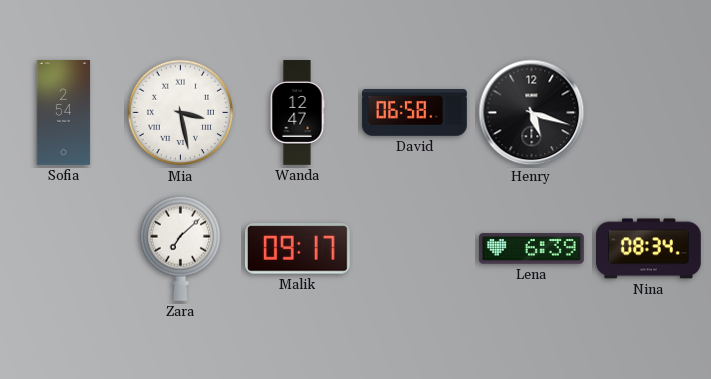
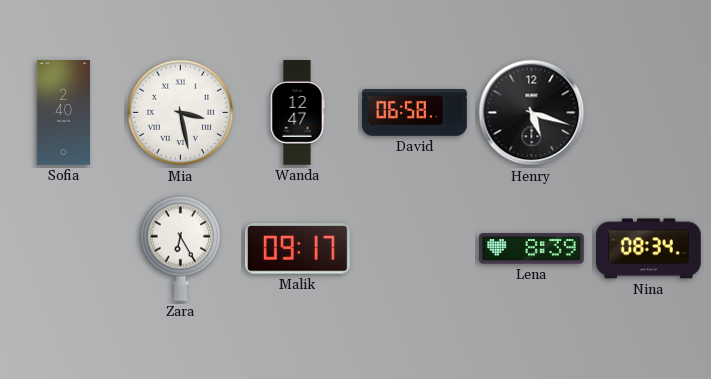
Sofia: 2:54 -> 2:40 (64, 113)
Zara: 7:08 -> 6:25 (180, 248)
Lena: 6:39 -> 8:39 (532, 249)
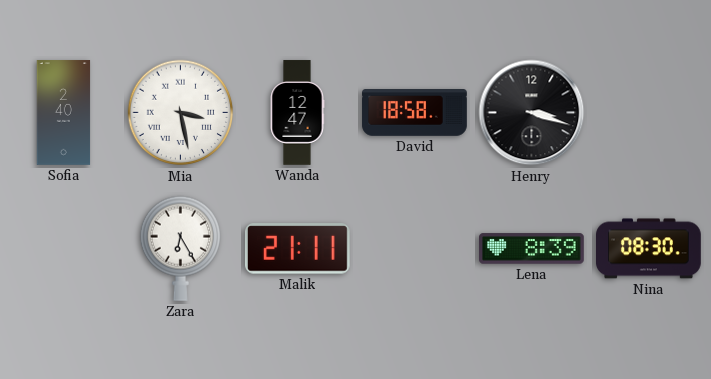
David: 06:58 -> 18:58 (415, 113)
Henry: 5:18 -> 3:18 (532, 113)
Malik: 09:17 -> 21:11 (298, 249)
Nina: 08:34 -> 08:30 (649, 249)
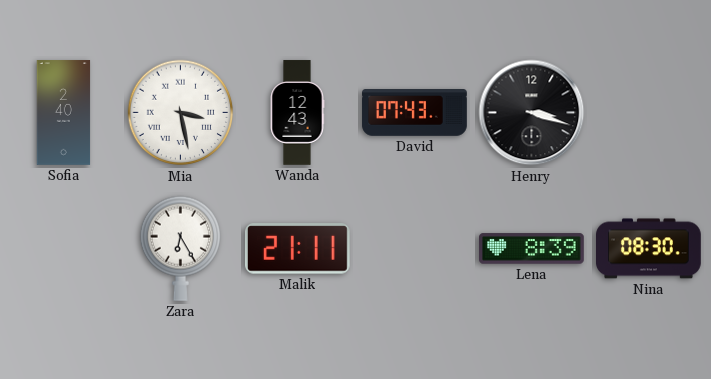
Wanda: 12:47 -> 12:43 (297, 113)
David: 18:58 -> 07:43 (415, 113)
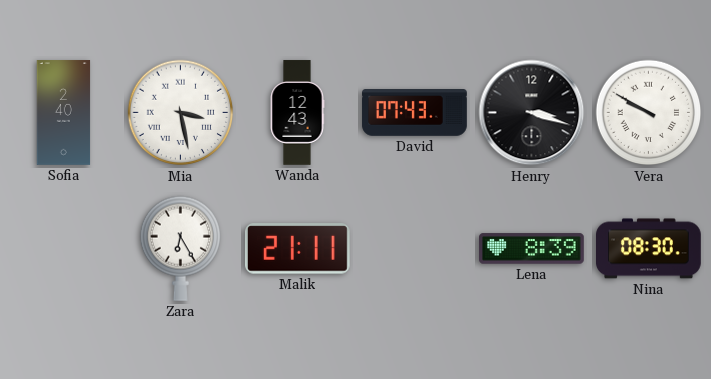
Vera: none -> 9:50 (649, 113)
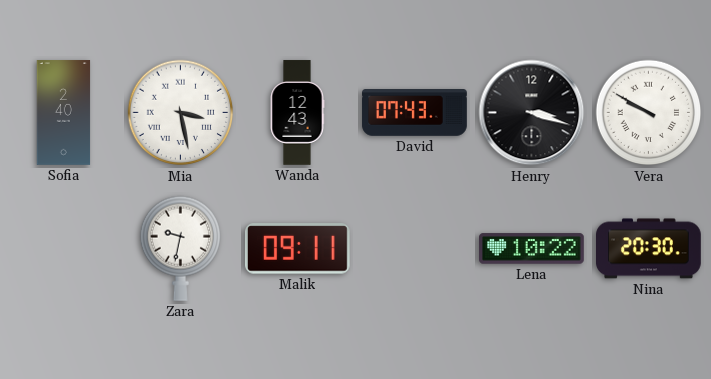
Zara: 6:25 -> 9:32 (180, 248)
Malik: 21:11 -> 09:11 (298, 249)
Lena: 8:39 -> 10:22 (532, 249)
Nina: 08:30 -> 20:30 (649, 249)
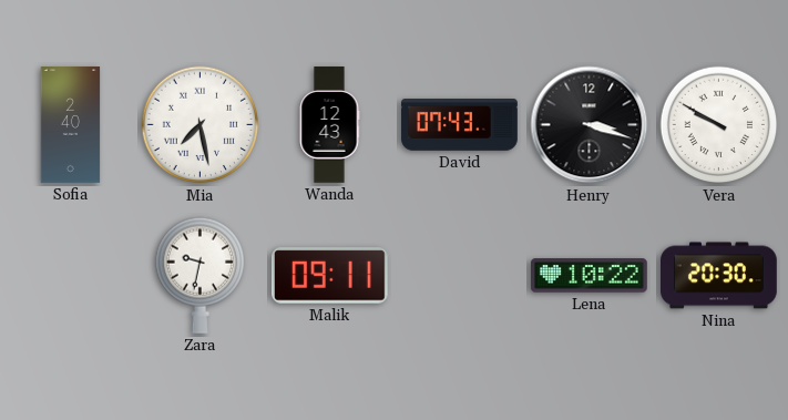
Mia: 3:28 -> 7:28 (201, 125)
